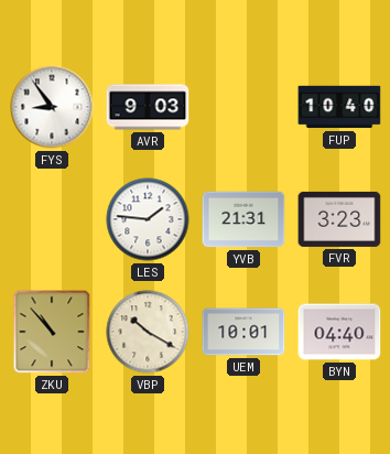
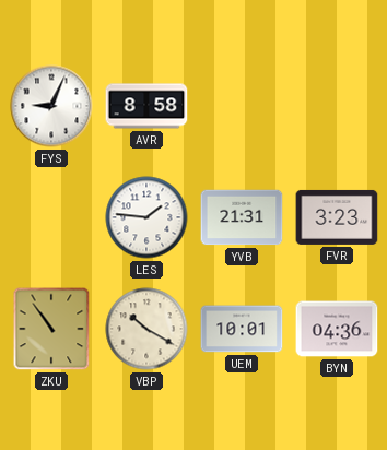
FYS: 8:54 -> 9:04 (51, 106)
AVR: 9:03 -> 8:58 (146, 106)
FUP: 10:40 -> none (339, 107)
ZKU: 10:53 -> 10:54 (51, 329)
BYN: 04:40 -> 04:36 (337, 329)
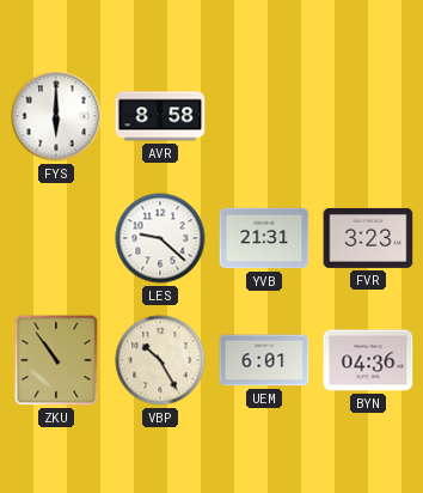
FYS: 9:04 -> 6:00 (56, 116)
LES: 1:46 -> 9:22 (160, 238)
VBP: 10:20 -> 10:25 (160, 360)
UEM: 10:01 -> 6:01 (264, 360)
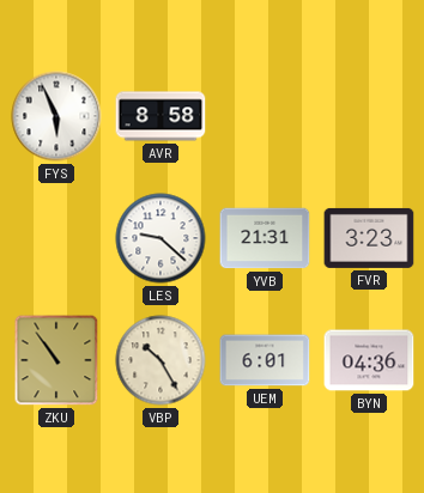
FYS: 6:00 -> 5:56 (56, 116)
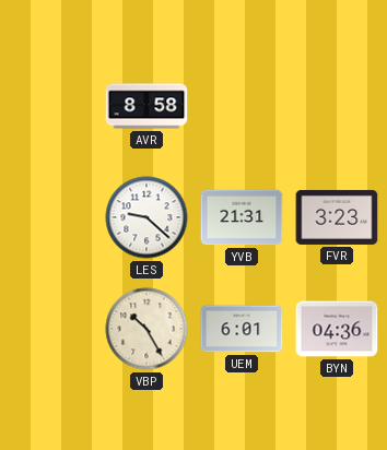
FYS: 5:56 -> none (56, 116)
ZKU: 10:54 -> none (56, 360)
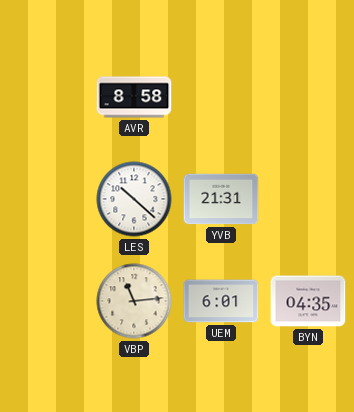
LES: 9:22 -> 10:22 (134, 199)
FVR: 3:23 -> none (337, 217)
VBP: 10:25 -> 11:14 (134, 301)
BYN: 04:36 -> 04:35 (308, 301)
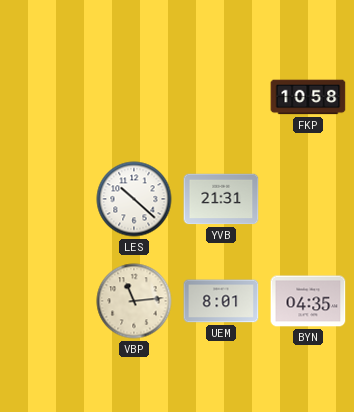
AVR: 8:58 -> none (134, 97)
FKP: none -> 10:58 (308, 97)
UEM: 6:01 -> 8:01 (221, 301)
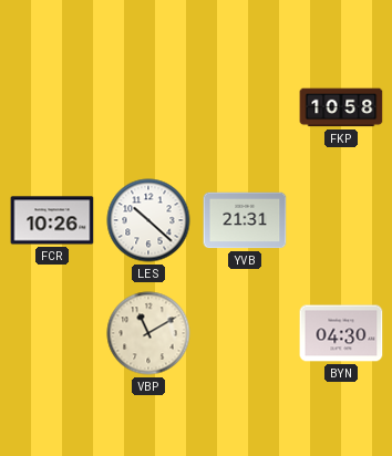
FCR: none -> 10:26 (52, 220)
VBP: 11:14 -> 11:10 (148, 333)
UEM: 8:01 -> none (221, 301)
BYN: 04:35 -> 04:30 (341, 333)
